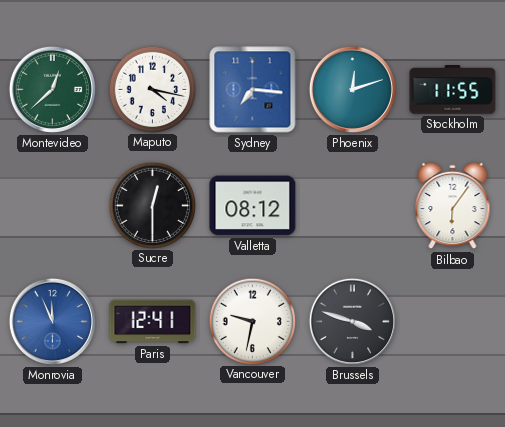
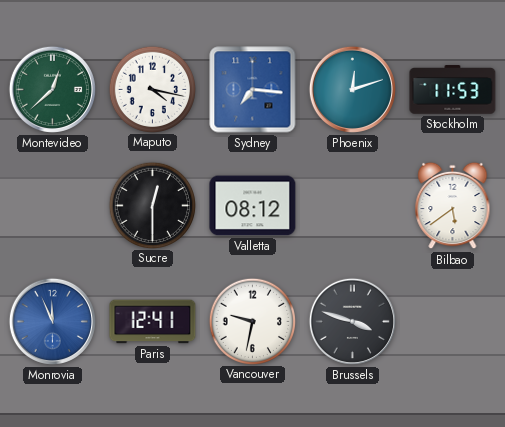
Stockholm: 11:55 -> 11:53 (453, 90)
Bilbao: 6:06 -> 5:39 (453, 206)
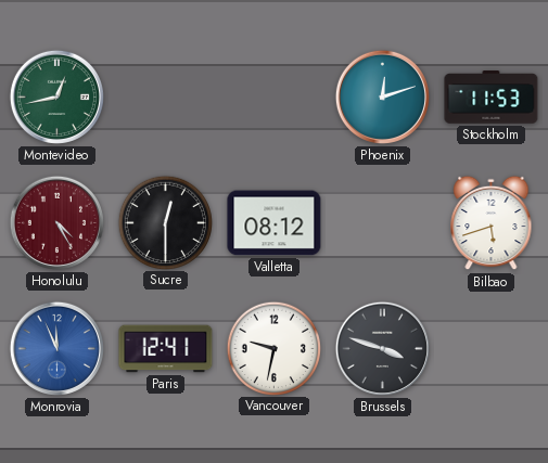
Montevideo: 12:38 -> 12:43 (56, 97)
Maputo: 4:17 -> none (152, 89)
Sydney: 7:16 -> none (253, 90)
Honolulu: none -> 4:25 (56, 222)
Bilbao: 5:39 -> 5:42 (492, 223)
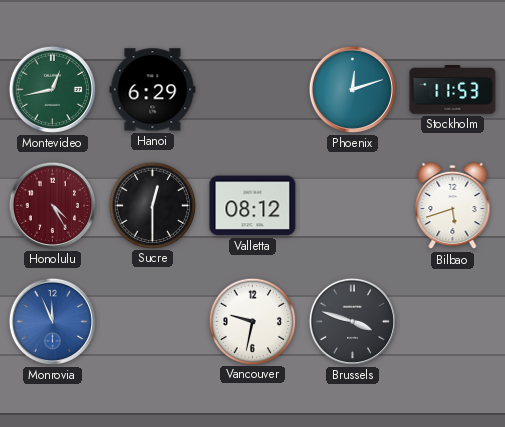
Hanoi: none -> 6:29 (153, 90)
Paris: 12:41 -> none (166, 349)
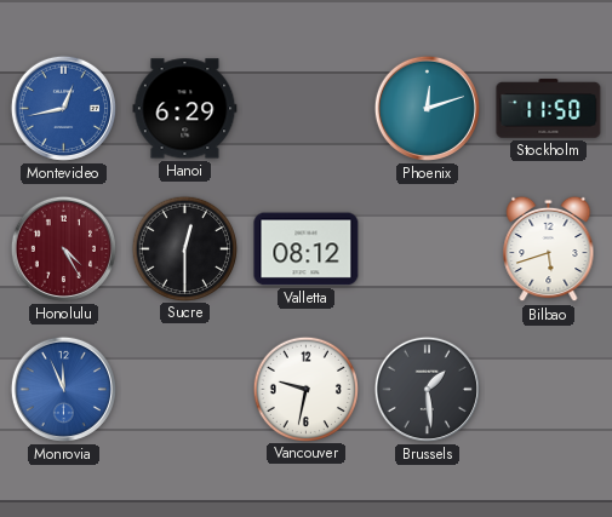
Montevideo dial: green -> blue (63, 108)
Stockholm: 11:53 -> 11:50 (549, 109)
Brussels: 3:48 -> 1:29 (427, 389)
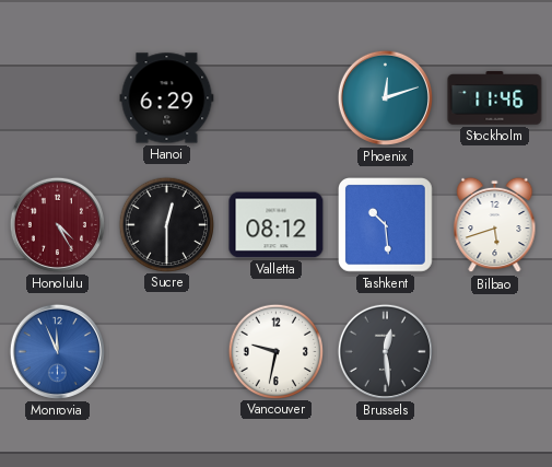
Montevideo: 12:43 -> none (63, 108)
Stockholm: 11:50 -> 11:46 (495, 98)
Tashkent: none -> 10:29 (386, 225)
Brussels: 1:29 -> 12:29 (385, 351)
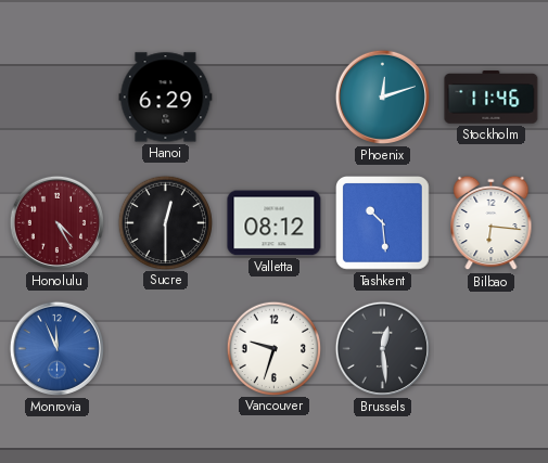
Bilbao: 5:42 -> 6:16 (492, 223)
Vancouver: 9:32 -> 9:33 (273, 348)
